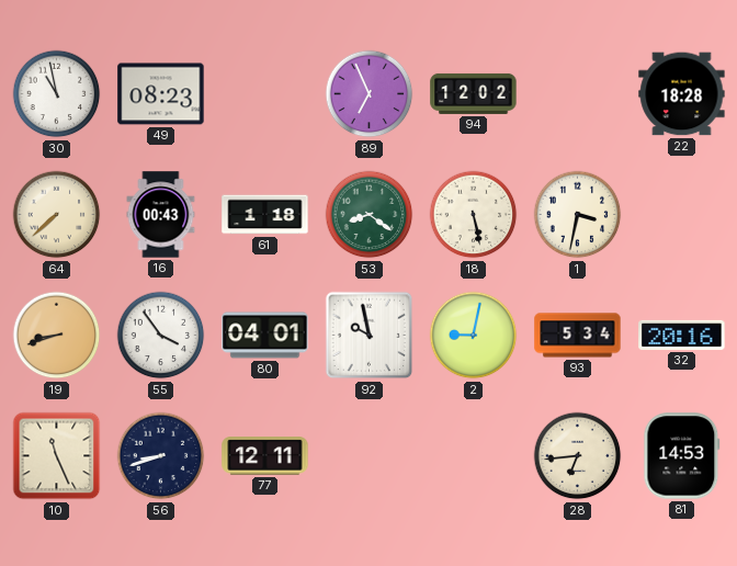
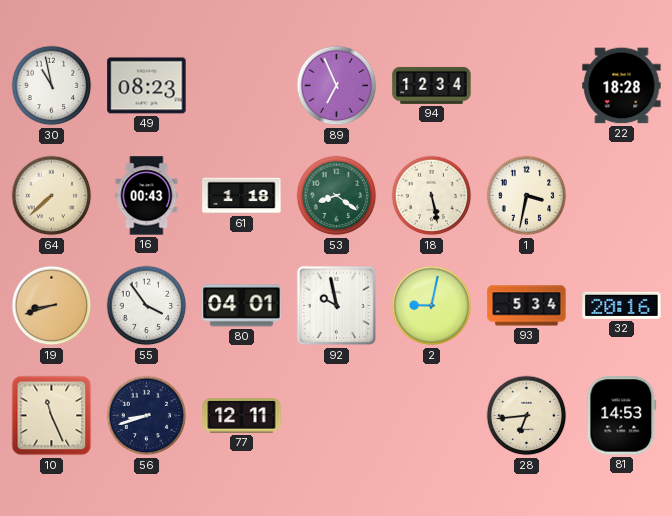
94: 12:02 -> 12:34 (432, 85)
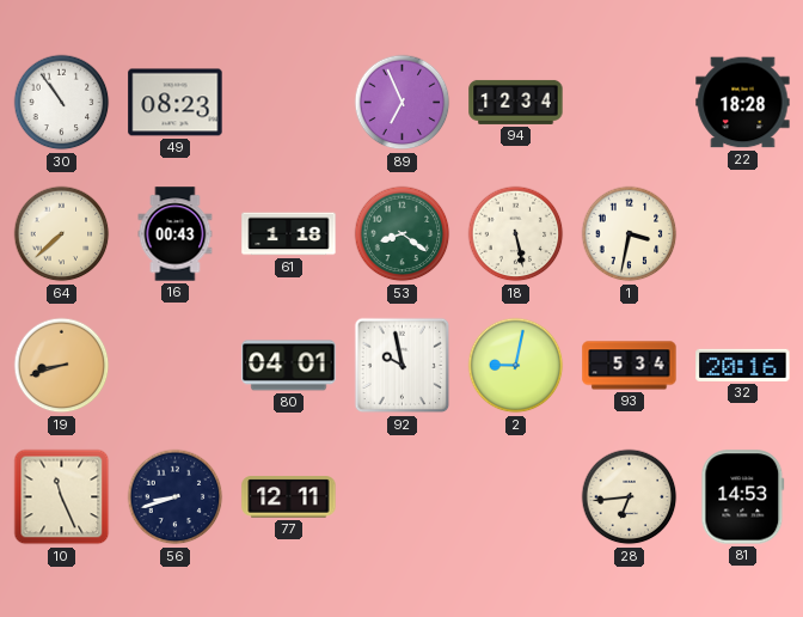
30: 10:58 -> 10:54 (62, 103)
55: 3:54 -> none (147, 306)
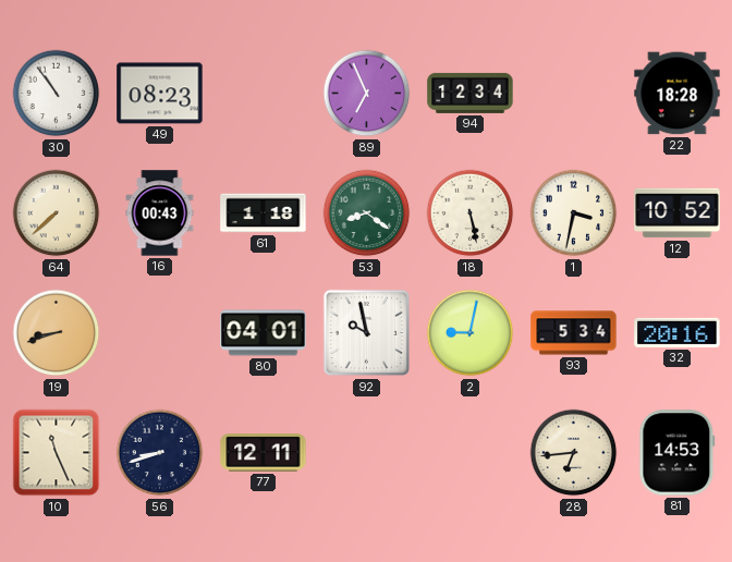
12: none -> 10:52 (678, 213)
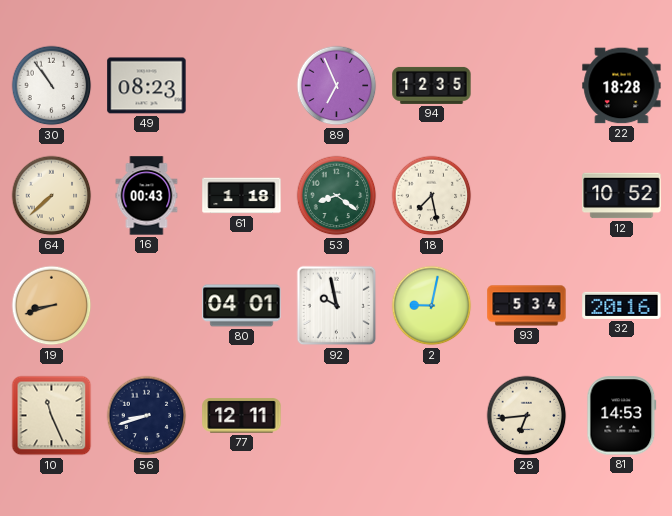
94: 12:34 -> 12:35 (432, 85)
18: 5:28 -> 7:28 (432, 196)
1: 3:32 -> none (574, 213)
